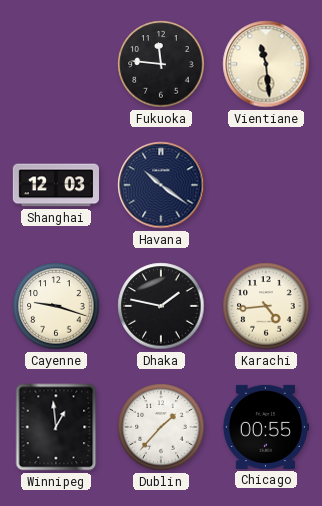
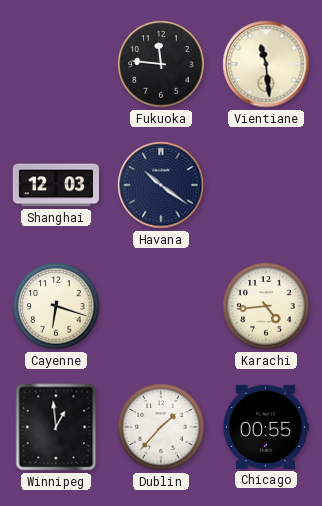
Cayenne: 9:18 -> 6:18 (56, 306)
Dhaka: 1:47 -> none (161, 306)
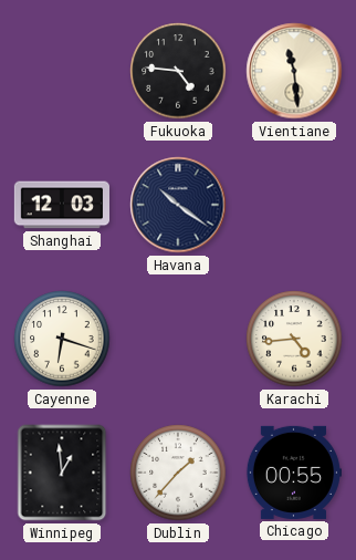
Fukuoka: 11:46 -> 4:46 (178, 71)
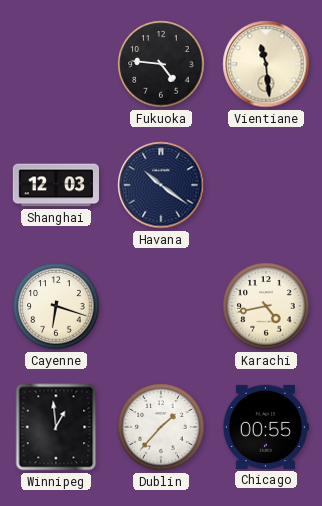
Karachi: 4:44 -> 4:43 (266, 306)
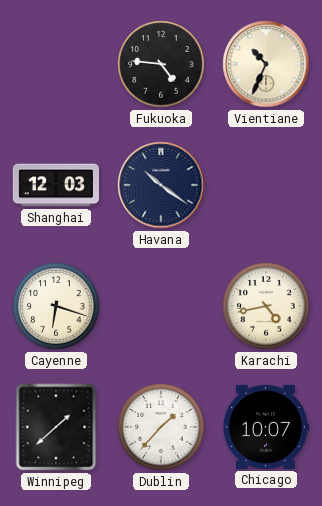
Vientiane: 11:29 -> 10:34 (266, 64)
Winnipeg: 12:59 -> 1:38 (56, 427)
Chicago: 00:55 -> 10:07 (265, 427)
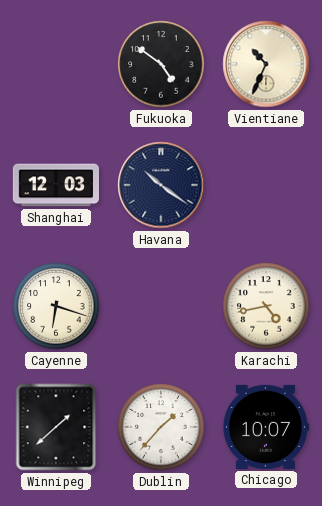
Fukuoka: 4:46 -> 4:51 (161, 64)
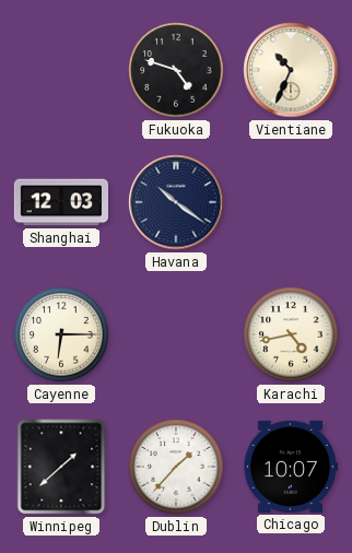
Fukuoka: 4:51 -> 4:48 (176, 70)
Cayenne: 6:18 -> 6:15 (61, 334)
